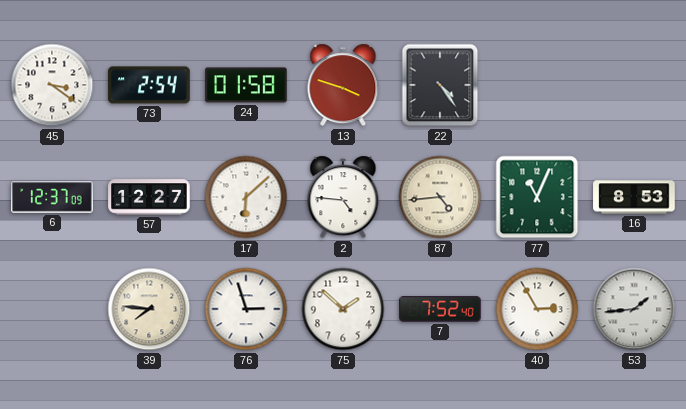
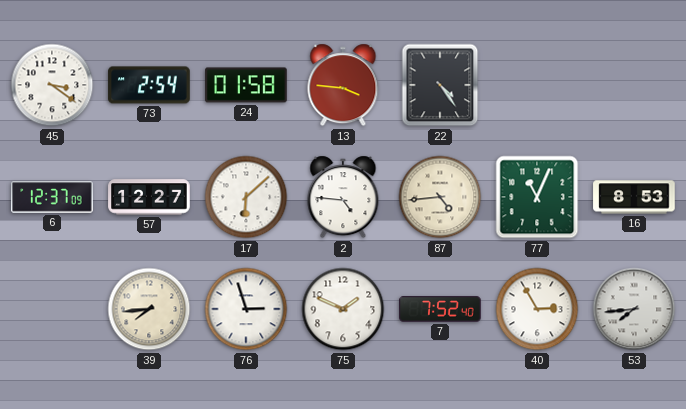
13: 3:48 -> 3:46 (343, 85)
39: 7:46 -> 7:44 (149, 309)
75: 1:52 -> 1:49 (343, 309)
53: 1:44 -> 7:44 (634, 309)
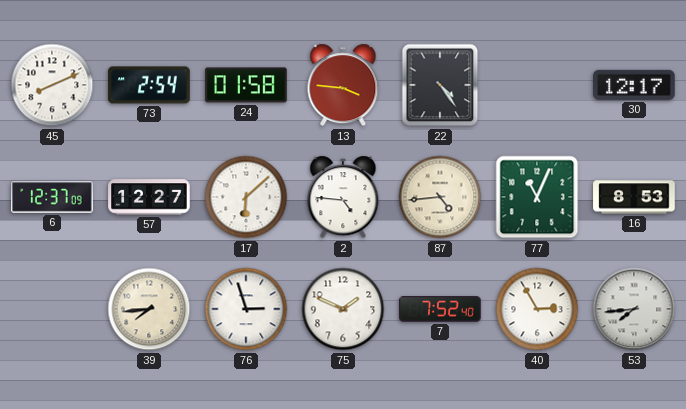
45: 3:21 -> 8:11 (52, 85)
30: none -> 12:17 (634, 85)
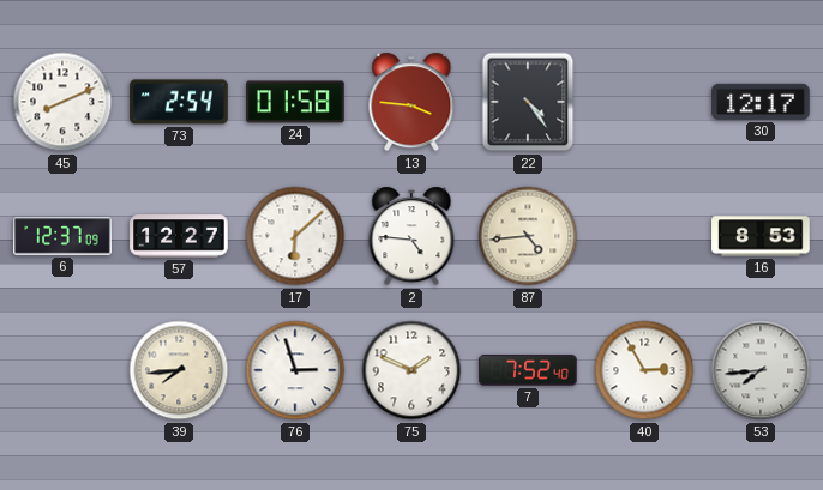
77: 11:04 -> none (537, 197)
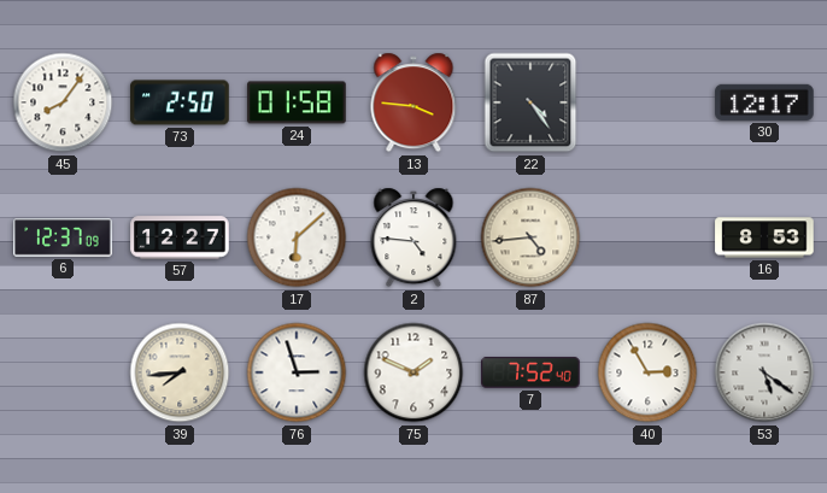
45: 8:11 -> 8:06 (63, 102)
73: 2:54 -> 2:50 (180, 102)
53: 7:44 -> 5:21 (764, 372)
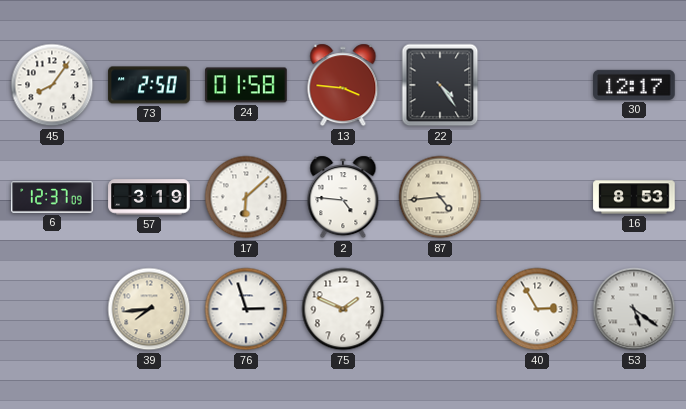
57: 12:27 -> 3:19 (149, 197)
7: 7:52 -> none (530, 372)
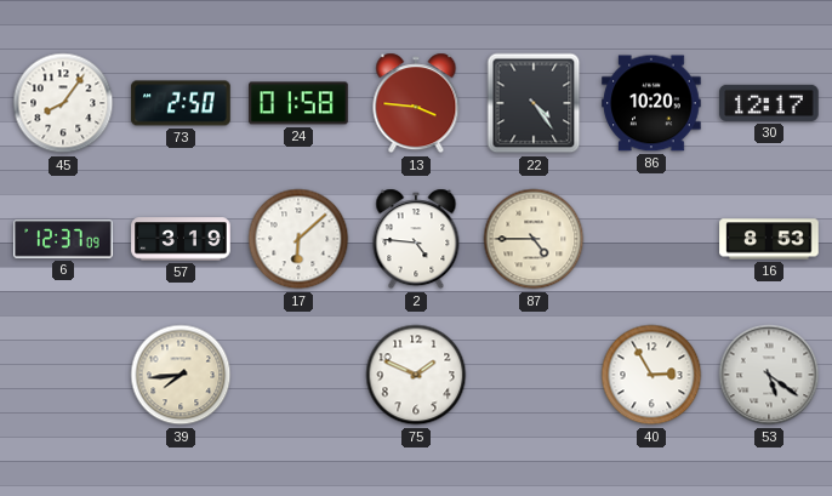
86: none -> 10:20 (651, 103)
87: 4:44 -> 4:45 (534, 239)
76: 2:57 -> none (246, 309)
